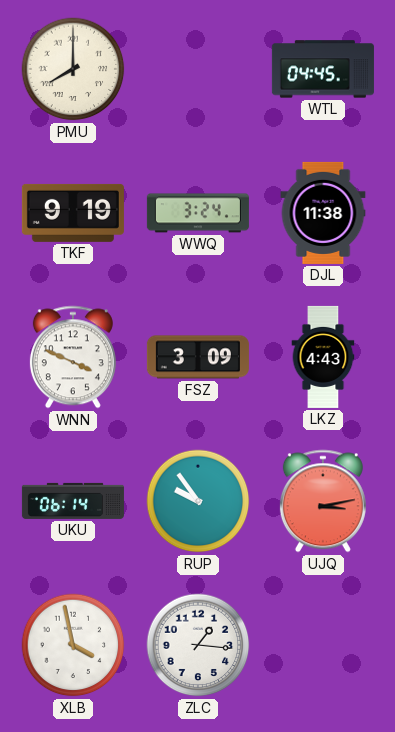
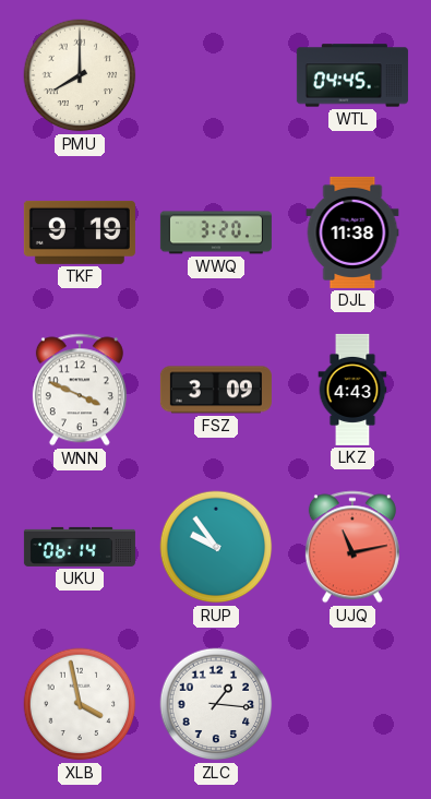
WWQ: 3:24 -> 3:20 (216, 232)
UJQ: 3:13 -> 11:13 (352, 547)
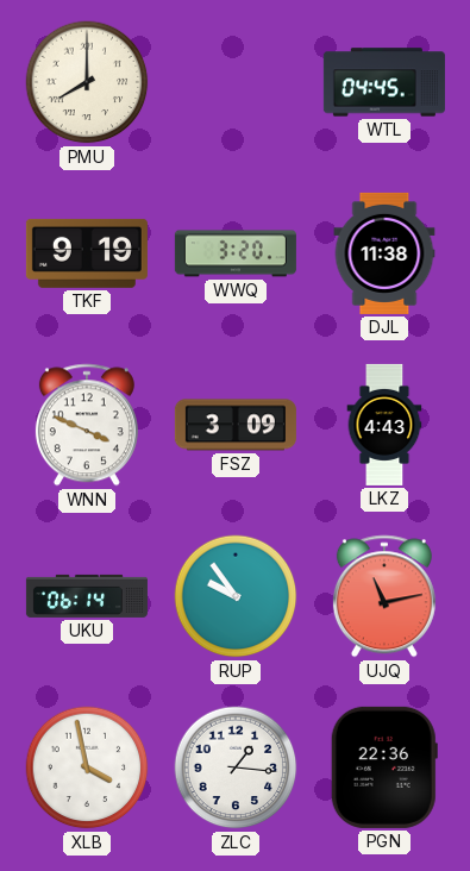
PGN: none -> 22:36 (384, 767)
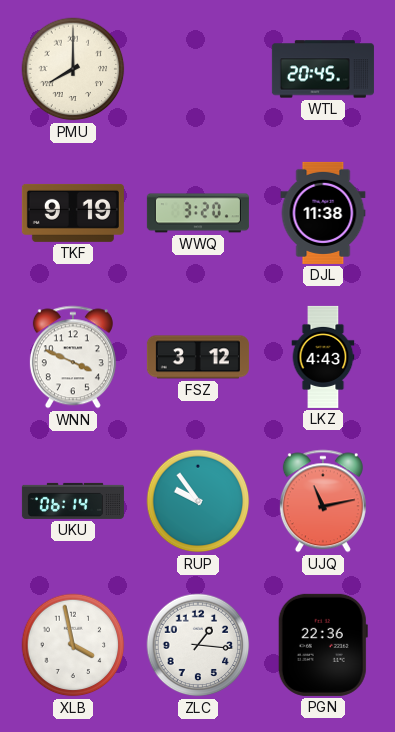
WTL: 04:45 -> 20:45 (323, 69)
FSZ: 3:09 -> 3:12 (198, 357)
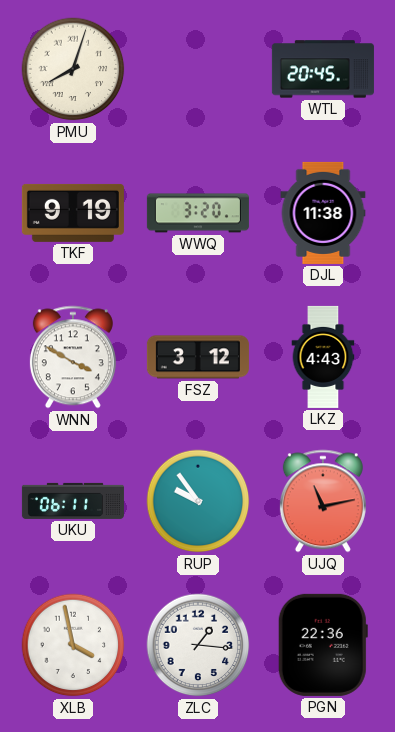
PMU: 8:00 -> 8:03 (73, 69)
WNN: 3:49 -> 3:50 (73, 357)
UKU: 06:14 -> 06:11 (73, 501)
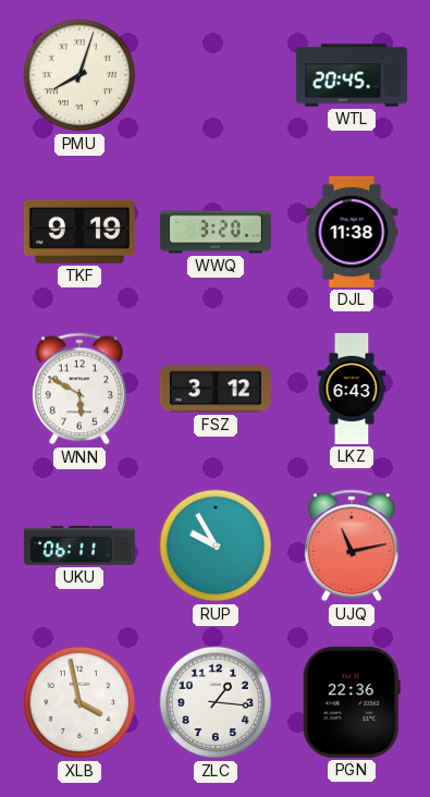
WNN: 3:50 -> 5:50 (79, 389)
LKZ: 4:43 -> 6:43 (352, 389)
RUP: 9:54 -> 9:55 (216, 545)
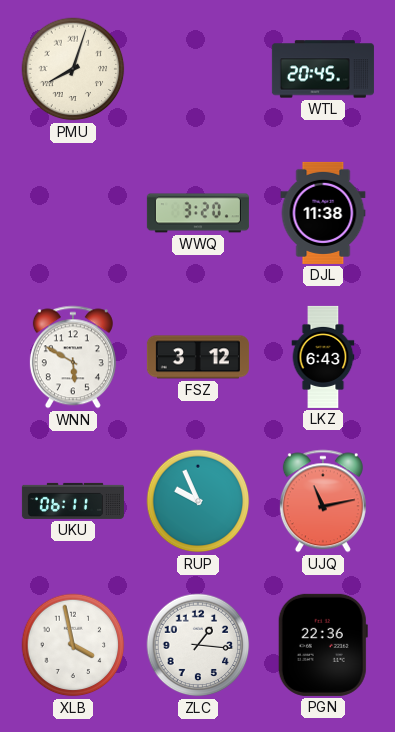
TKF: 9:19 -> none (79, 232)
RUP: 9:55 -> 9:56 (198, 501)
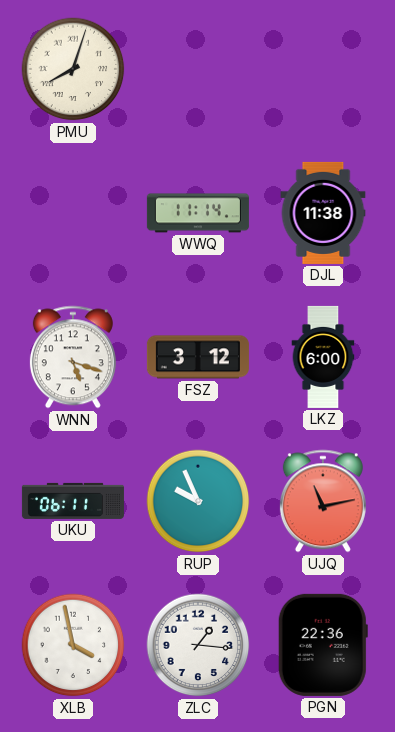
WTL: 20:45 -> none (323, 69)
WWQ: 3:20 -> 11:14 (198, 213)
WNN: 5:50 -> 5:18 (73, 357)
LKZ: 6:43 -> 6:00 (323, 357)
